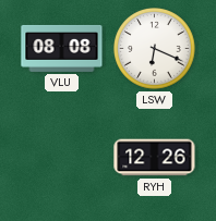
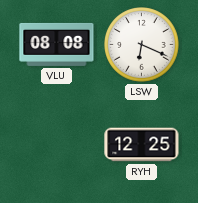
RYH: 12:26 -> 12:25 (142, 145)
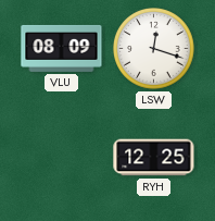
VLU: 08:08 -> 08:09 (62, 48)
LSW: 6:19 -> 12:18 (154, 49)
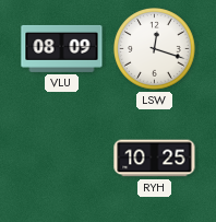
RYH: 12:25 -> 10:25 (155, 159)
